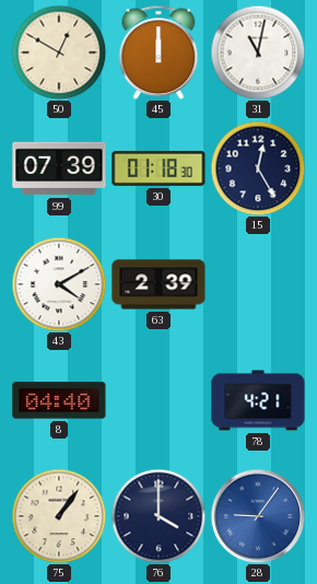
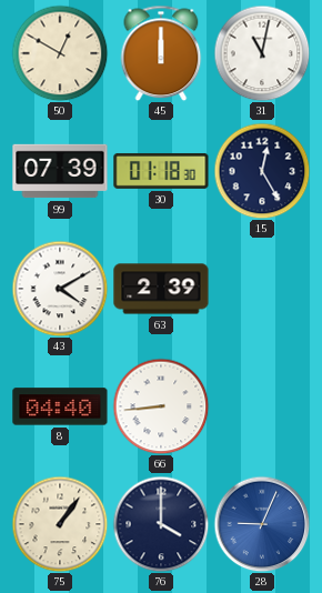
66: none -> 8:44 (161, 406)
78: 4:21 -> none (258, 400)
28: 9:06 -> 9:04 (262, 524)
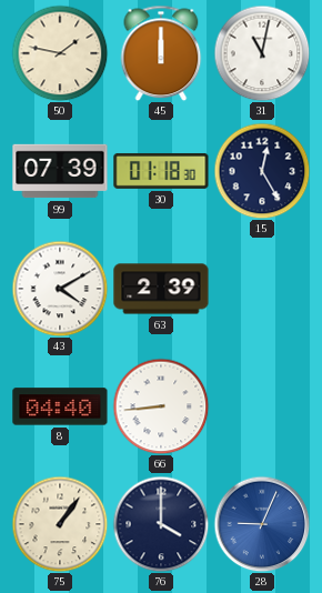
50: 12:50 -> 1:47 (60, 53)
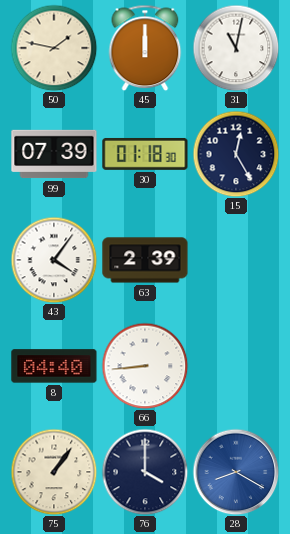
43: 4:10 -> 4:06 (54, 260)
28: 9:04 -> 8:20 (236, 472)
